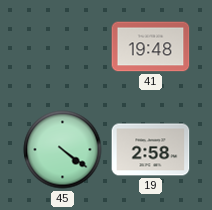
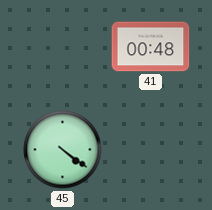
41: 19:48 -> 00:48 (151, 47)
19: 2:58 -> none (151, 150)
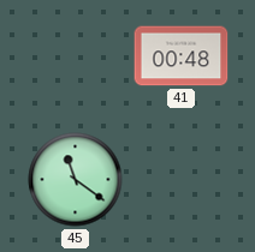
45: 4:21 -> 11:21 (76, 180)
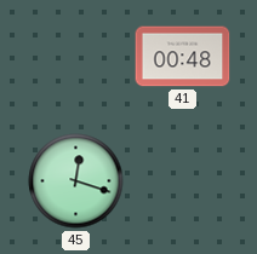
45: 11:21 -> 12:18 (76, 181)
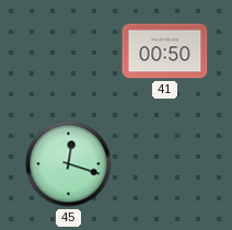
41: 00:48 -> 00:50 (165, 51)
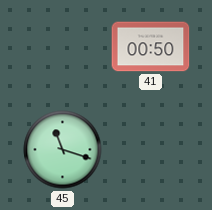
45: 12:18 -> 11:18 (63, 150)
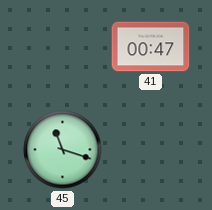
41: 00:50 -> 00:47 (151, 47)
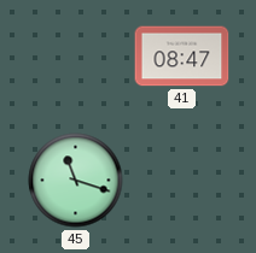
41: 00:47 -> 08:47 (182, 57)
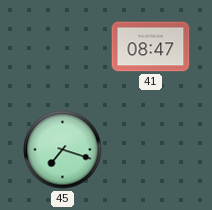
45: 11:18 -> 7:18 (63, 150)
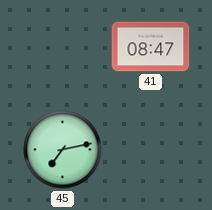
45: 7:18 -> 7:13 (63, 150)
